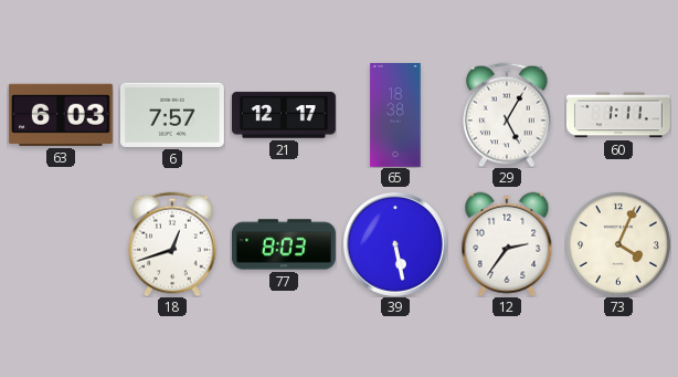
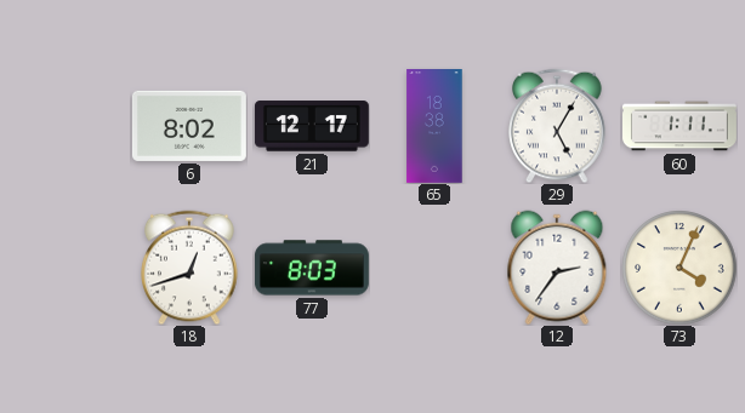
63: 6:03 -> none (61, 115)
6: 7:57 -> 8:02 (189, 126)
39: 5:28 -> none (395, 244)
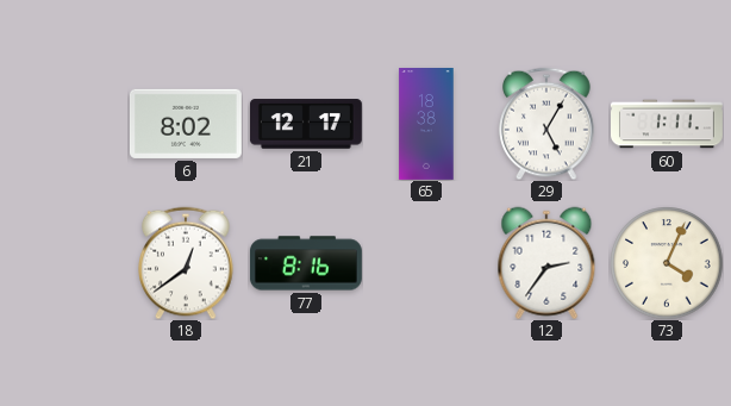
18: 12:42 -> 12:39 (186, 263)
77: 8:03 -> 8:16 (306, 263)
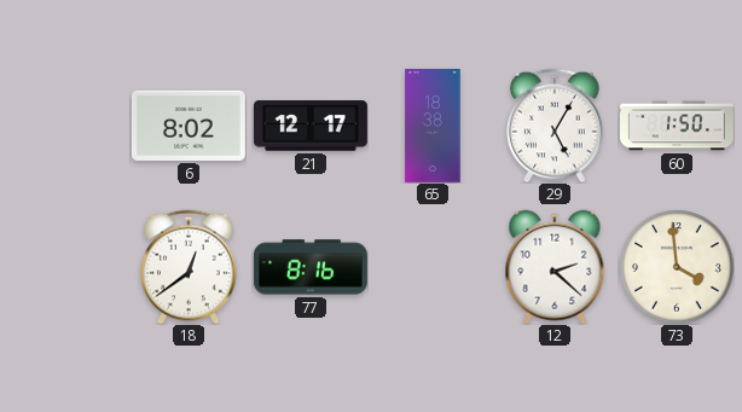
60: 1:11 -> 1:50 (678, 126)
12: 2:36 -> 2:22 (555, 267)
73: 4:04 -> 3:59 (677, 267)
